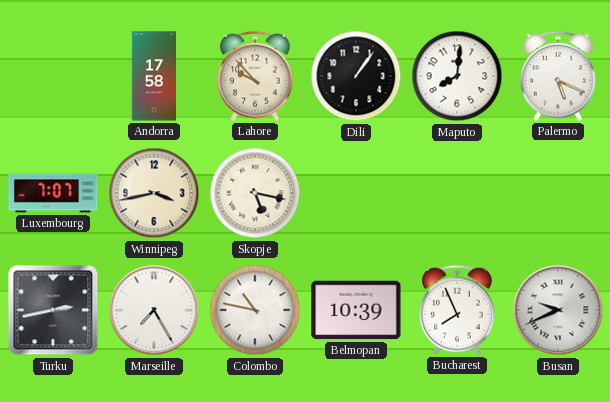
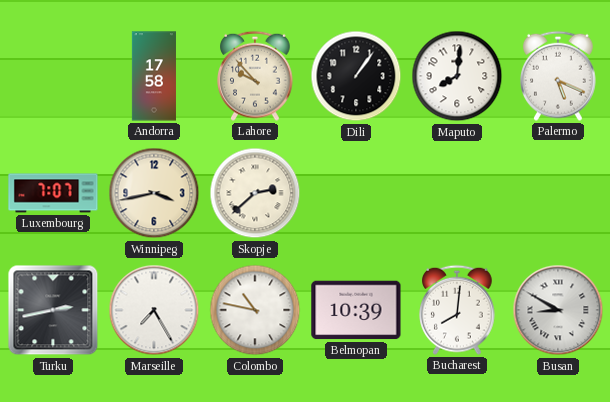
Skopje: 5:17 -> 2:38 (255, 193)
Bucharest: 7:56 -> 8:01 (458, 310)
Busan: 9:41 -> 8:50 (558, 310)
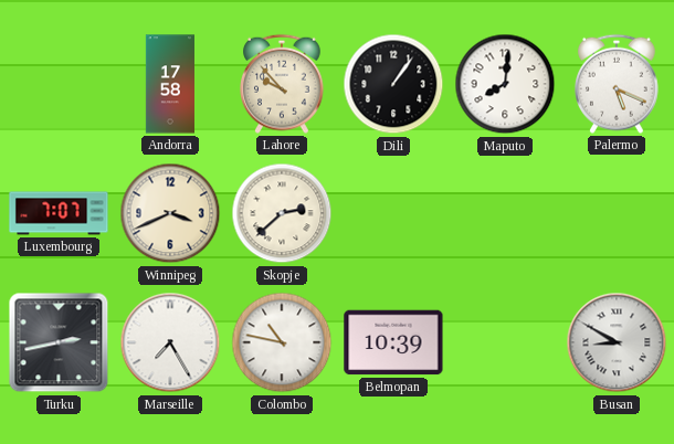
Winnipeg: 3:43 -> 3:41 (170, 213)
Bucharest: 8:01 -> none (458, 310)
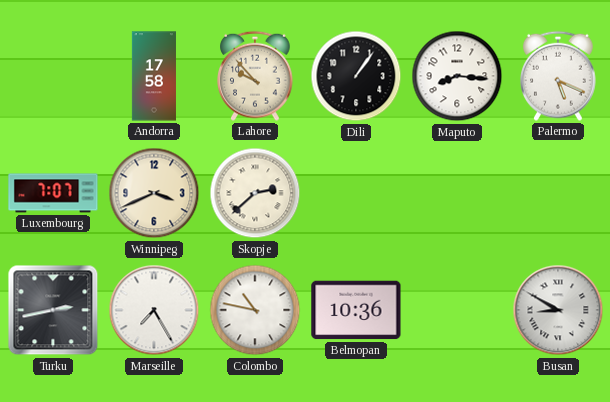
Maputo: 8:01 -> 8:16 (457, 76)
Belmopan: 10:39 -> 10:36 (356, 310)
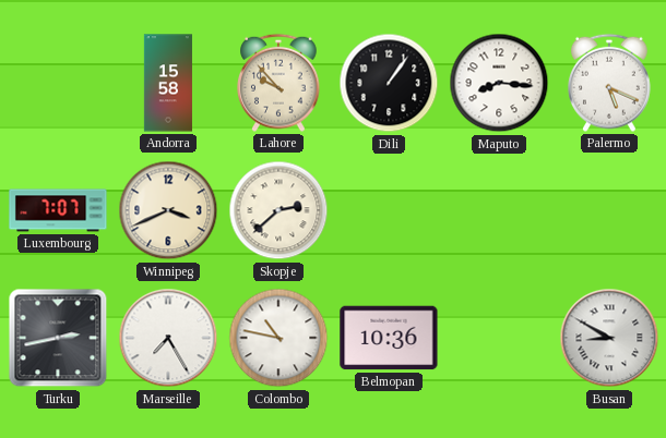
Andorra: 17:58 -> 15:58 (168, 83)
